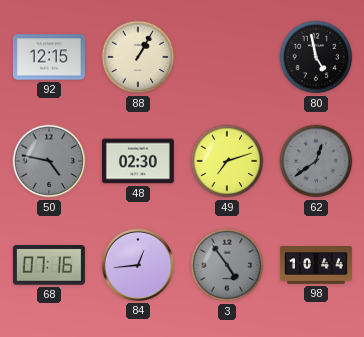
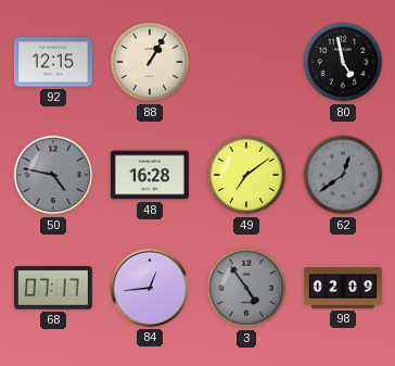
48: 02:30 -> 16:28 (150, 175)
49: 7:12 -> 7:09 (246, 175)
68: 07:16 -> 07:17 (53, 288)
98: 10:44 -> 02:09 (343, 289)
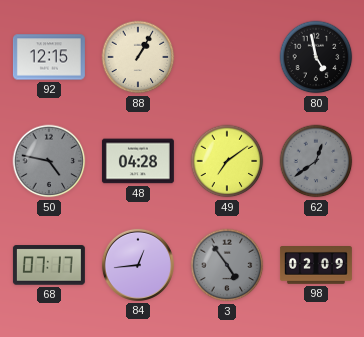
48: 16:28 -> 04:28 (138, 161)
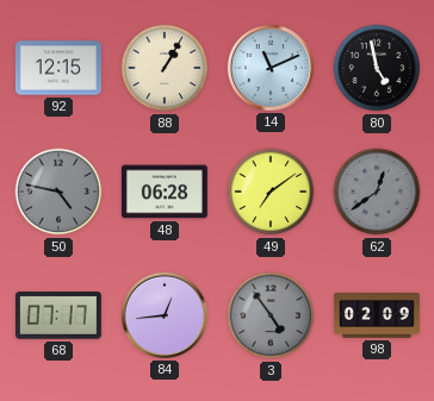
14: none -> 11:11 (271, 68)
48: 04:28 -> 06:28 (165, 192)
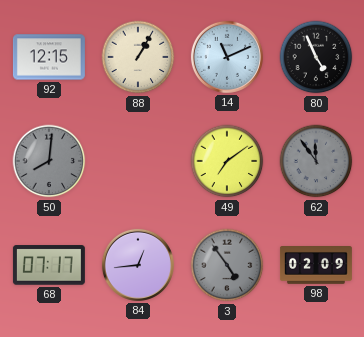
80: 4:58 -> 4:56 (316, 57)
50: 4:47 -> 8:01 (49, 161)
48: 06:28 -> none (165, 192)
62: 12:39 -> 11:54 (316, 161)
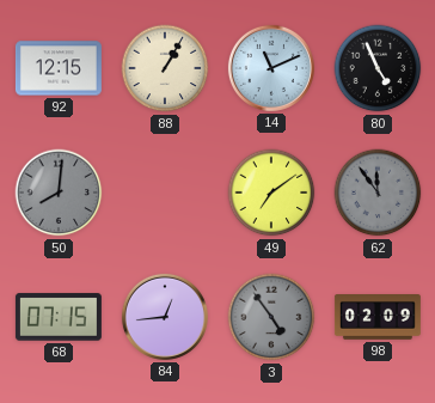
68: 07:17 -> 07:15 (59, 317)
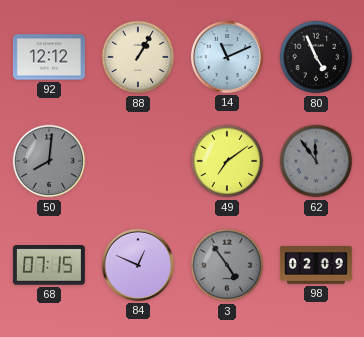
92: 12:15 -> 12:12 (49, 57)
84: 12:44 -> 12:49 (138, 265)
